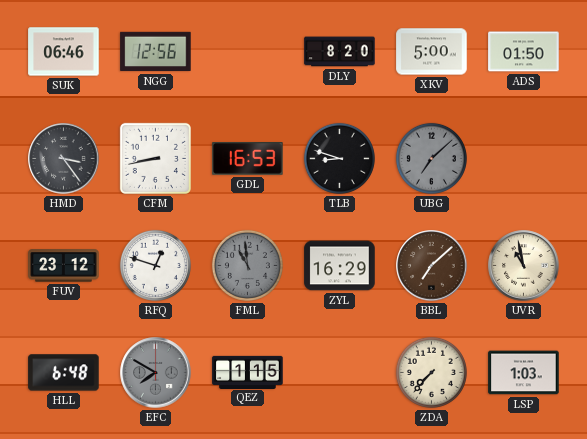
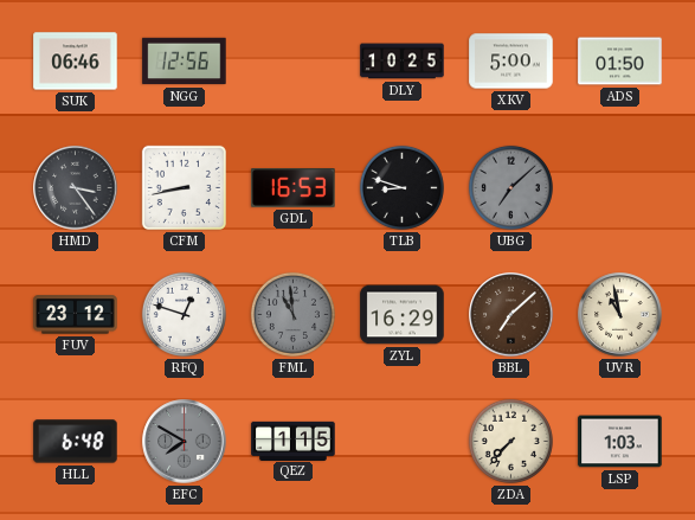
DLY: 8:20 -> 10:25 (403, 62)
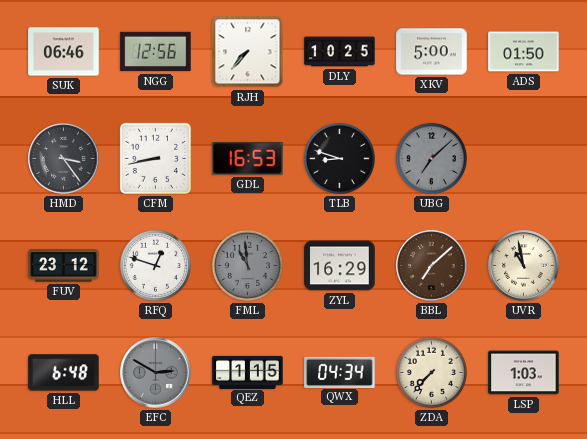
RJH: none -> 7:37 (248, 52)
EFC: 7:50 -> 2:50 (156, 373)
QWX: none -> 04:34 (340, 372)
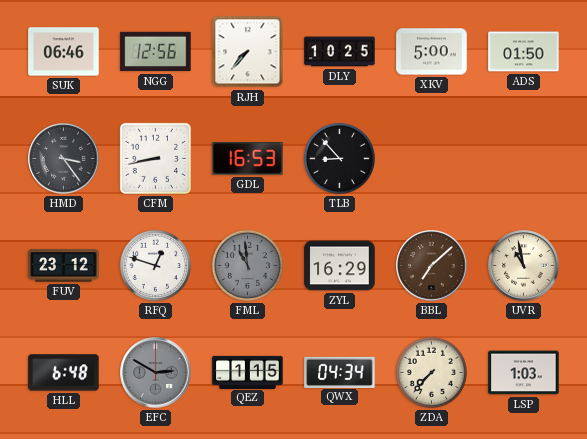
TLB: 8:48 -> 8:53 (339, 158)
UBG: 7:08 -> none (431, 158)
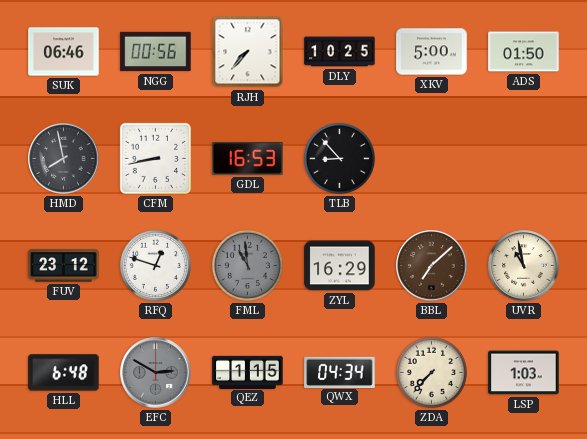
NGG: 12:56 -> 00:56 (156, 52)
HMD: 3:24 -> 7:58 (64, 159)
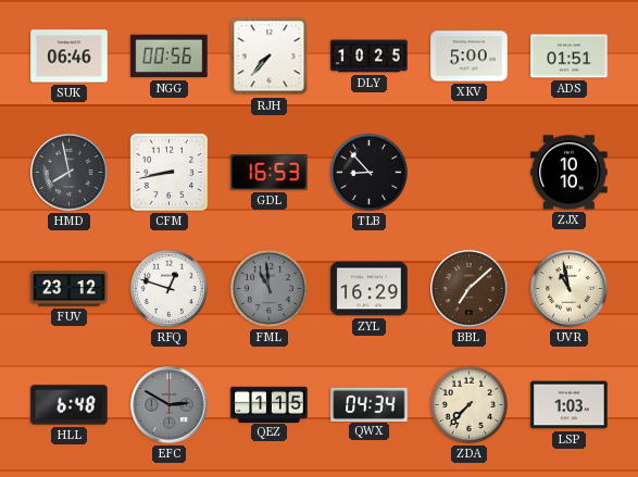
ADS: 01:50 -> 01:51 (570, 57)
ZJX: none -> 10:10 (570, 173)
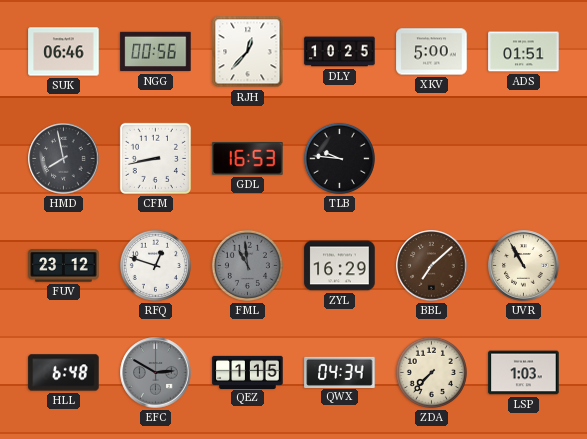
RJH: 7:37 -> 12:37 (248, 52)
TLB: 8:53 -> 9:46 (339, 158)
ZJX: 10:10 -> none (570, 173)
UVR: 10:58 -> 10:55 (524, 266)
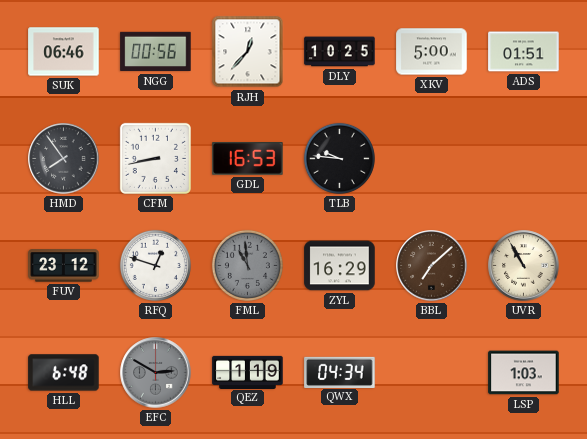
HMD: 7:58 -> 7:54 (64, 159)
QEZ: 1:15 -> 1:19 (248, 372)
ZDA: 7:37 -> none (431, 372)
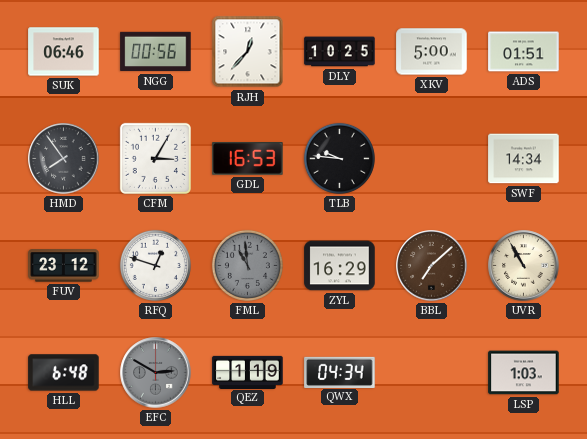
CFM: 8:43 -> 3:05 (155, 158)
SWF: none -> 14:34 (524, 159)
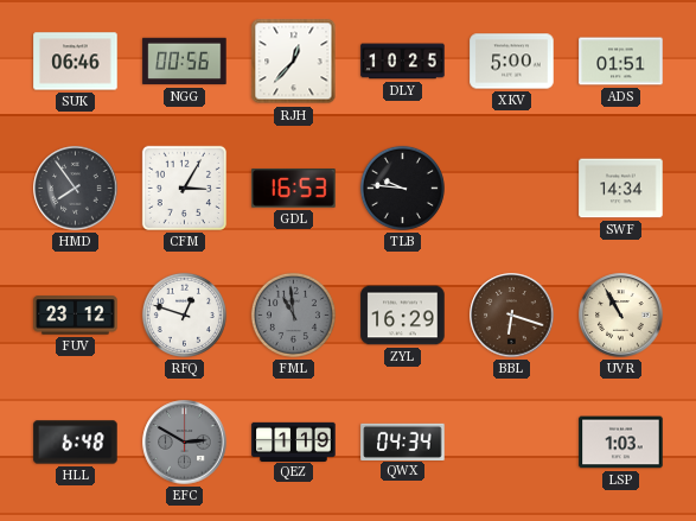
BBL: 7:08 -> 6:18 (512, 316)
